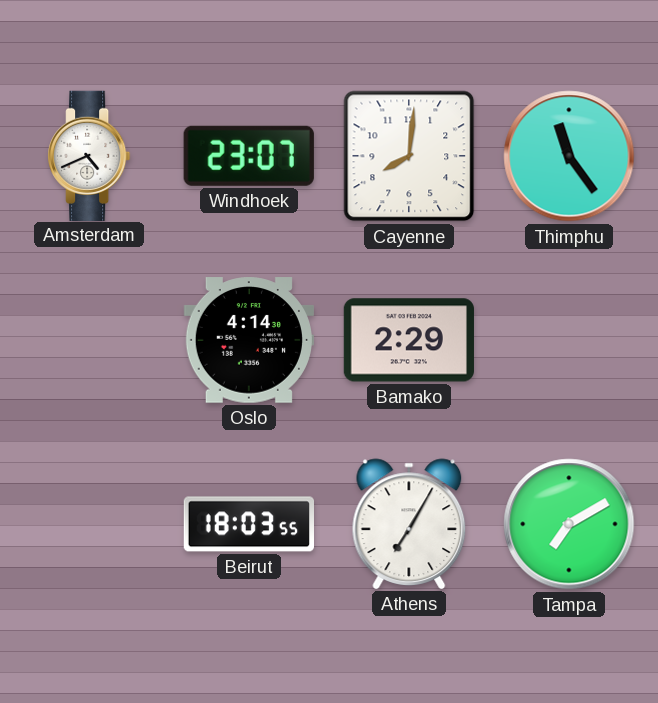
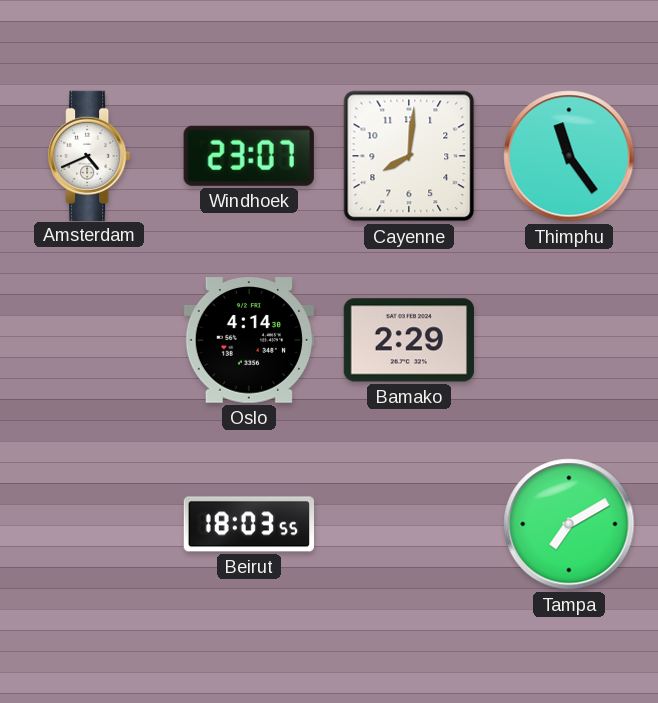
Athens: 7:05 -> none (409, 524)
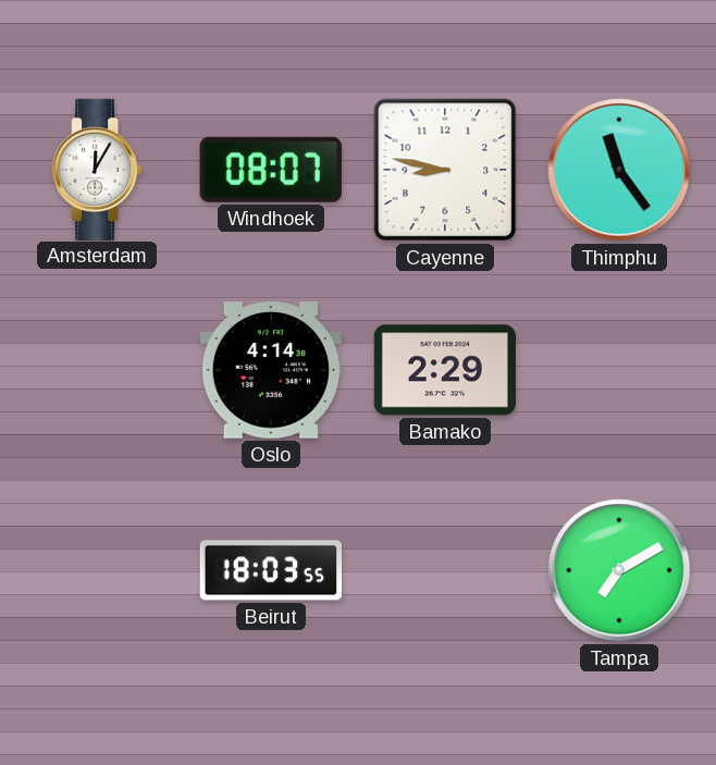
Amsterdam: 4:41 -> 12:05 (98, 169)
Windhoek: 23:07 -> 08:07 (271, 170)
Cayenne: 8:01 -> 8:47 (445, 170)
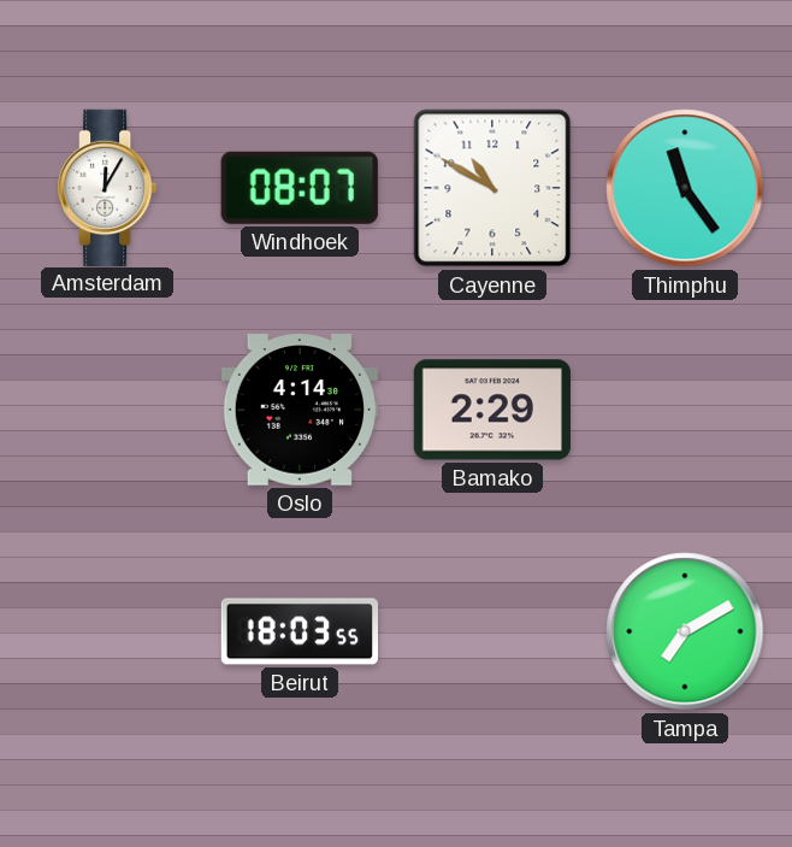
Cayenne: 8:47 -> 10:50 (492, 188)
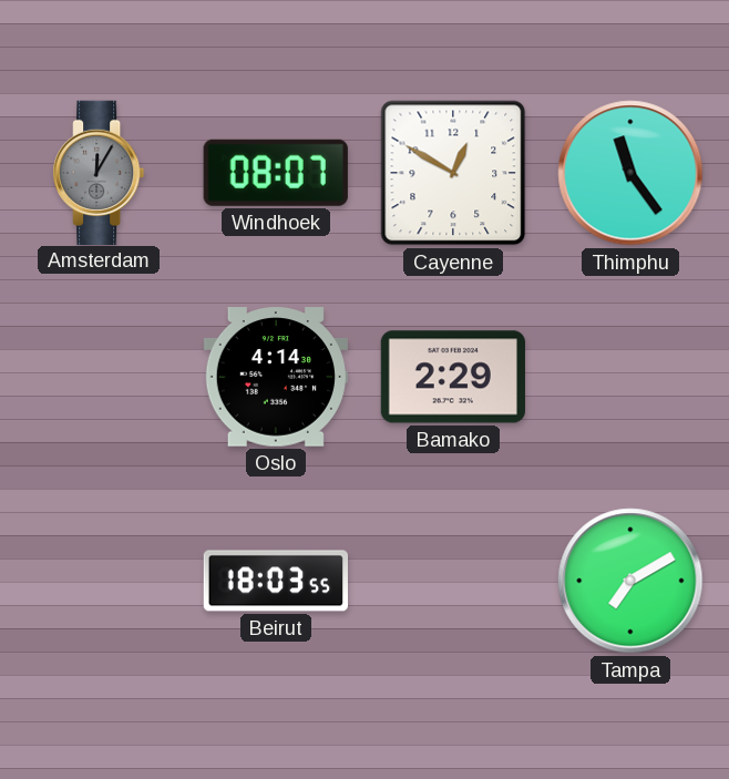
Amsterdam dial: white -> grey (100, 172)
Cayenne: 10:50 -> 12:50 (453, 173)
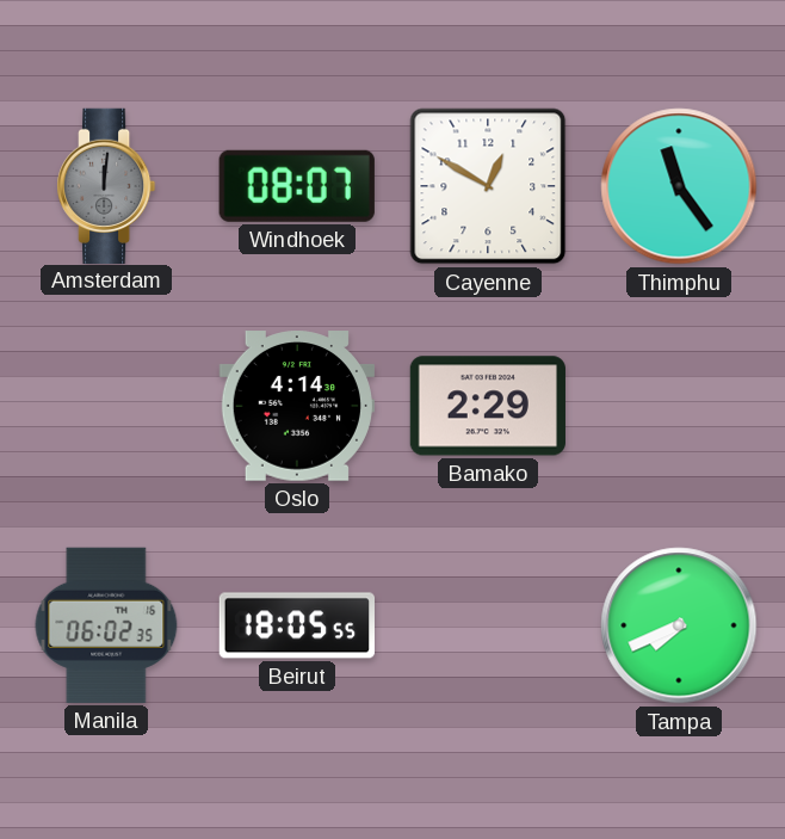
Amsterdam: 12:05 -> 12:01 (107, 185)
Manila: none -> 06:02 (106, 625)
Beirut: 18:03 -> 18:05 (296, 625)
Tampa: 7:10 -> 7:41 (679, 625)
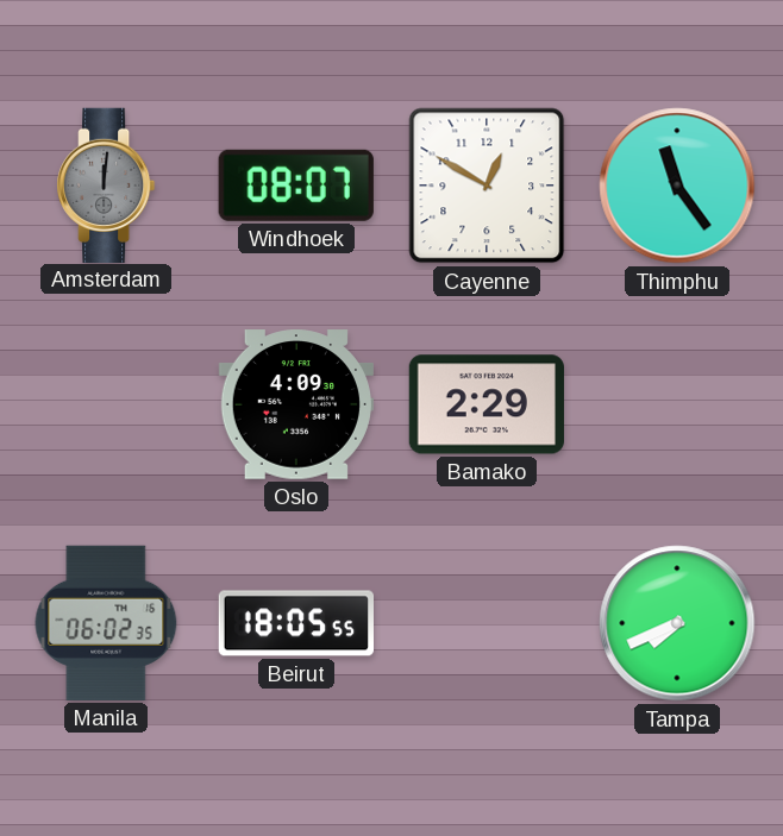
Oslo: 4:14 -> 4:09 (296, 404)
